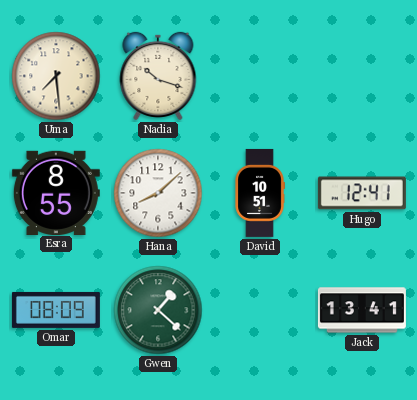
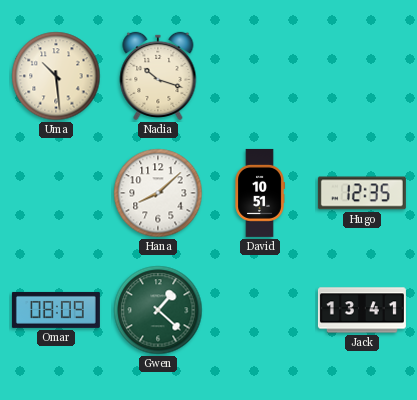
Uma: 7:29 -> 10:29 (56, 76)
Esra: 8:55 -> none (56, 192)
Hugo: 12:41 -> 12:35 (362, 193)
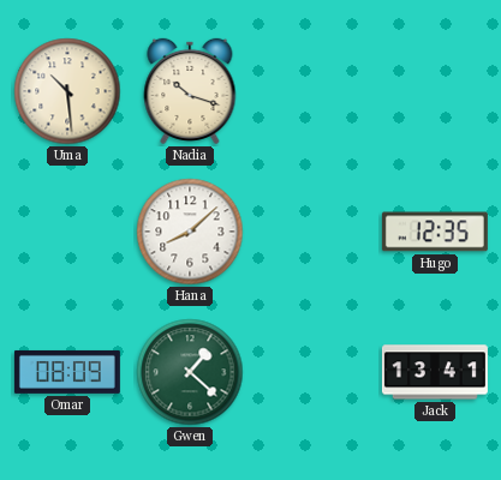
David: 10:51 -> none (260, 193)
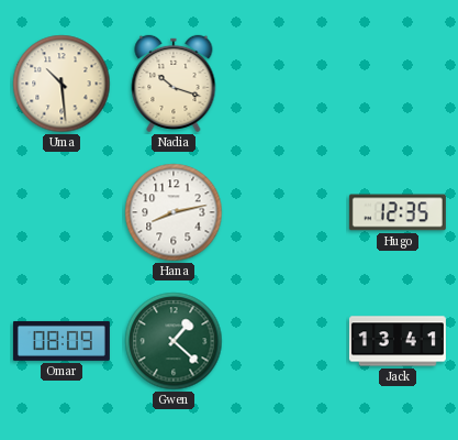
Hana: 8:08 -> 8:13 (174, 212)
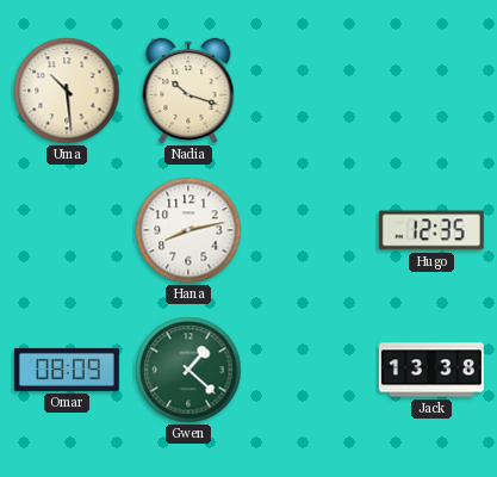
Jack: 13:41 -> 13:38 (431, 370)
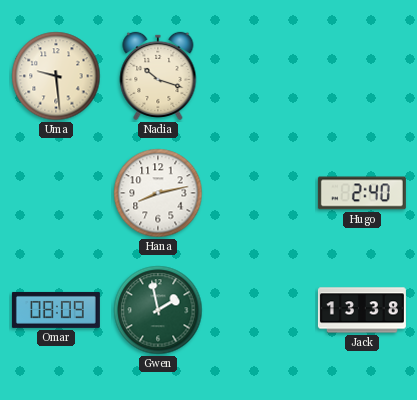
Uma: 10:29 -> 9:29 (56, 76)
Hugo: 12:35 -> 2:40 (362, 193)
Gwen: 1:22 -> 1:58 (158, 310)
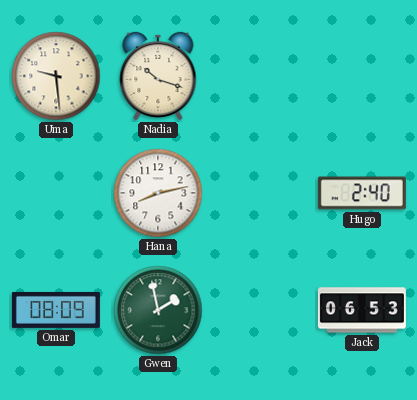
Jack: 13:38 -> 06:53 (362, 310)
